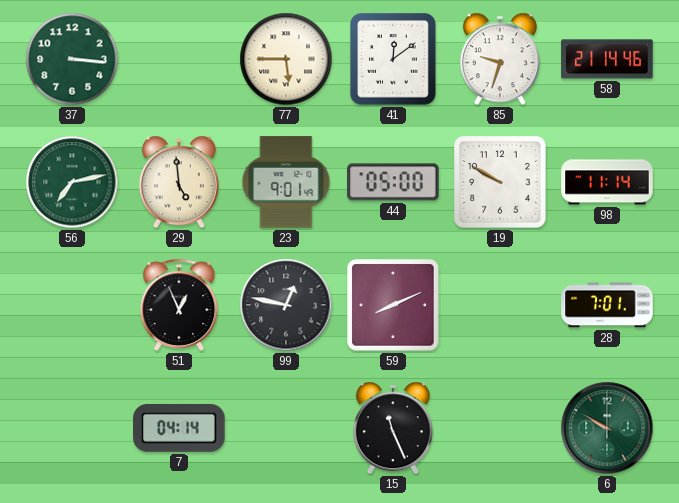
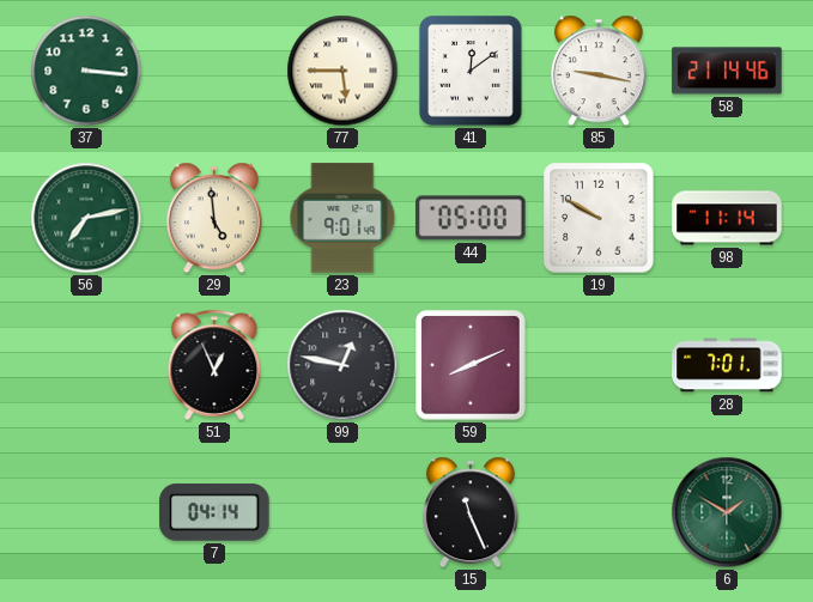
85: 9:33 -> 9:17 (599, 71)
6: 9:50 -> 1:50 (727, 512)
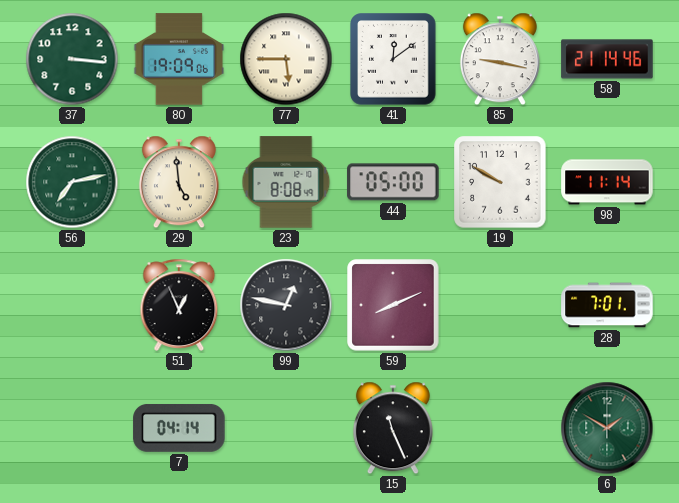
80: none -> 19:09 (179, 59)
23: 9:01 -> 8:08 (286, 182)
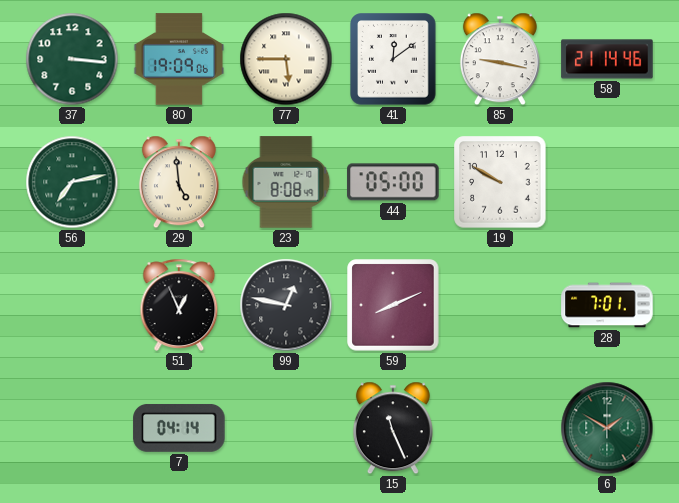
98: 11:14 -> none (607, 182)
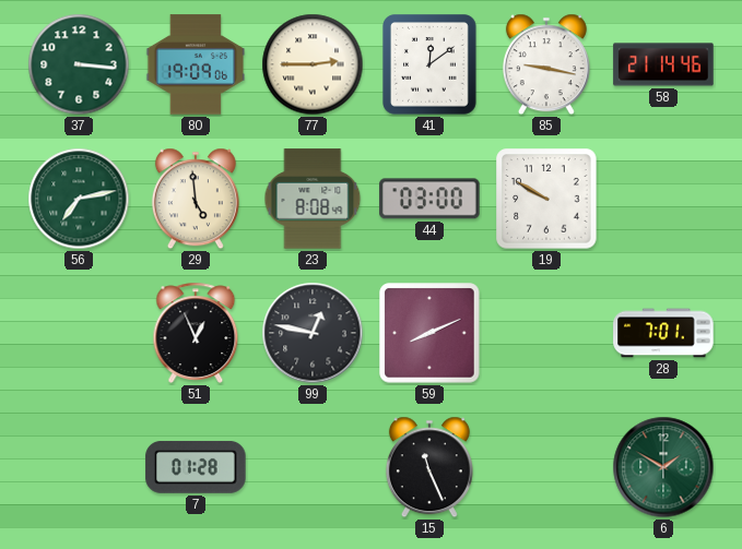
77: 5:45 -> 2:45 (313, 64)
44: 05:00 -> 03:00 (429, 199)
7: 04:14 -> 01:28 (196, 467)
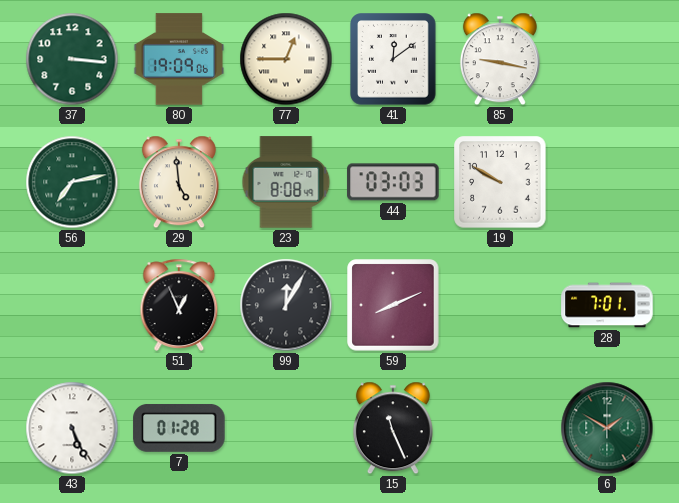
77: 2:45 -> 12:45 (286, 59)
58: 21:14 -> none (663, 64)
44: 03:00 -> 03:03 (393, 182)
99: 12:47 -> 12:05 (286, 305)
43: none -> 5:26 (72, 428)
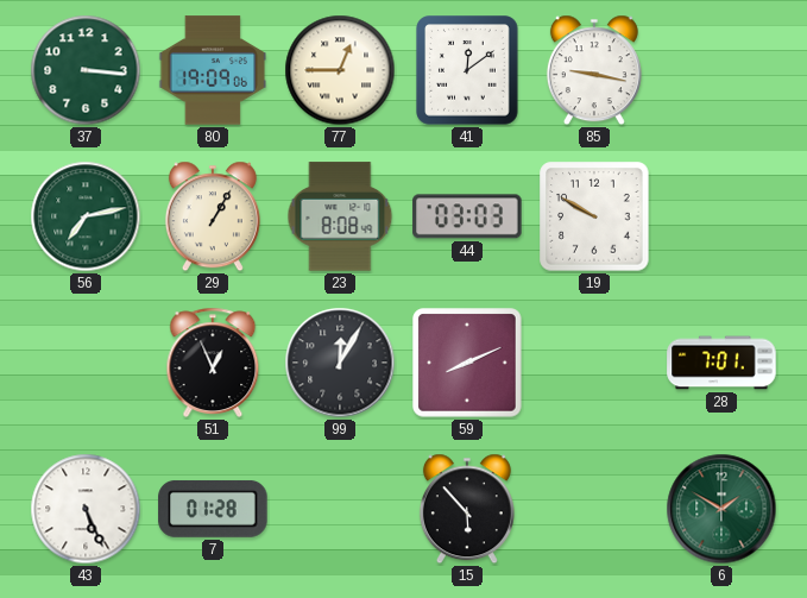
29: 4:59 -> 1:05 (213, 216)
15: 11:26 -> 5:53 (467, 509)
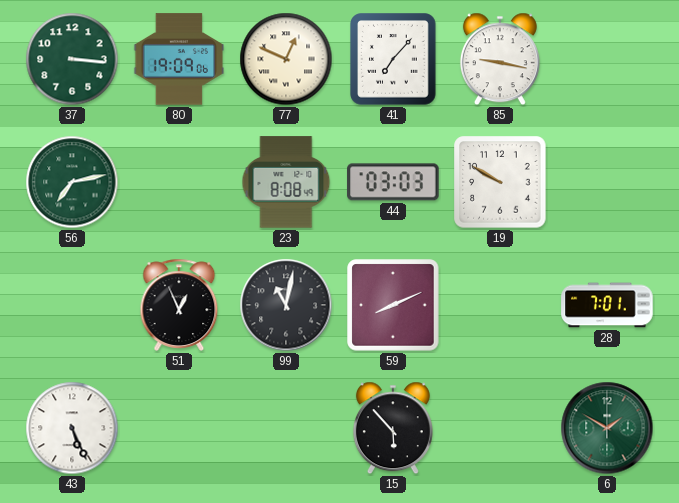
77: 12:45 -> 12:49 (286, 59)
41: 12:09 -> 7:07 (393, 59)
29: 1:05 -> none (213, 216)
99: 12:05 -> 11:02 (286, 305)
7: 01:28 -> none (213, 509)
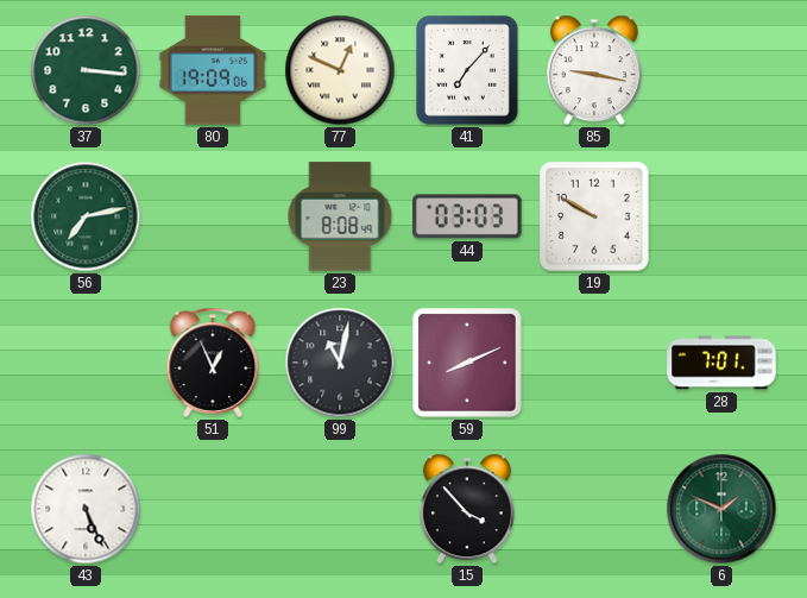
15: 5:53 -> 3:53 (467, 509)
6: 1:50 -> 1:49 (721, 509)
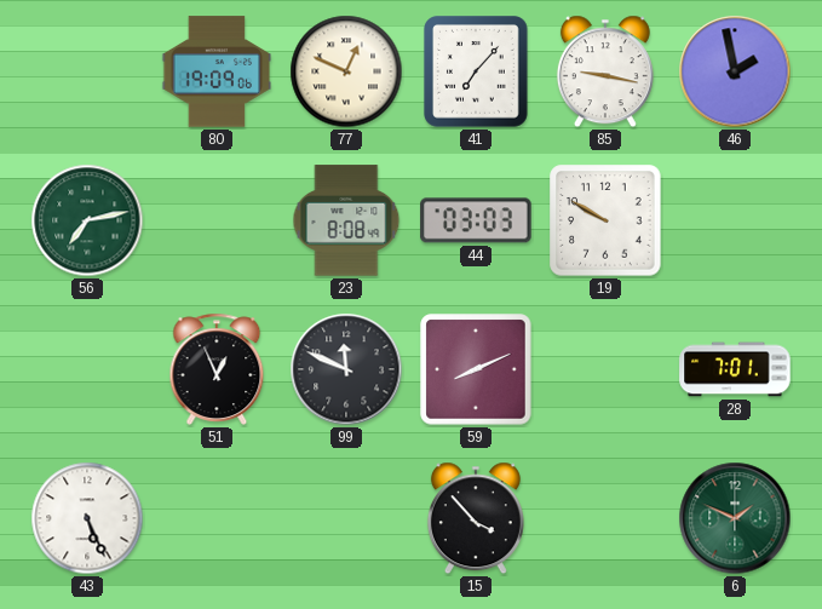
37: 3:16 -> none (86, 70)
46: none -> 1:58 (735, 71)
99: 11:02 -> 11:49 (346, 369)
